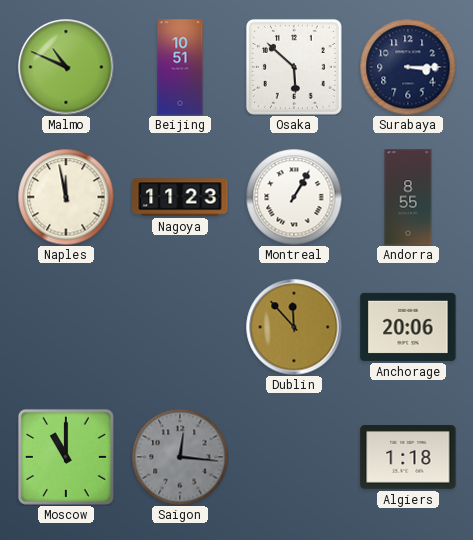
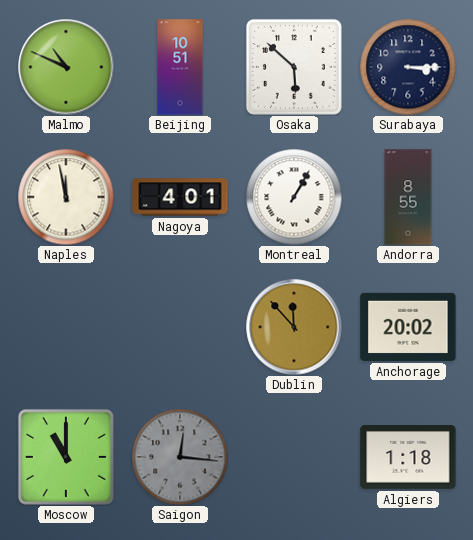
Nagoya: 11:23 -> 4:01 (180, 197)
Anchorage: 20:06 -> 20:02 (408, 327)
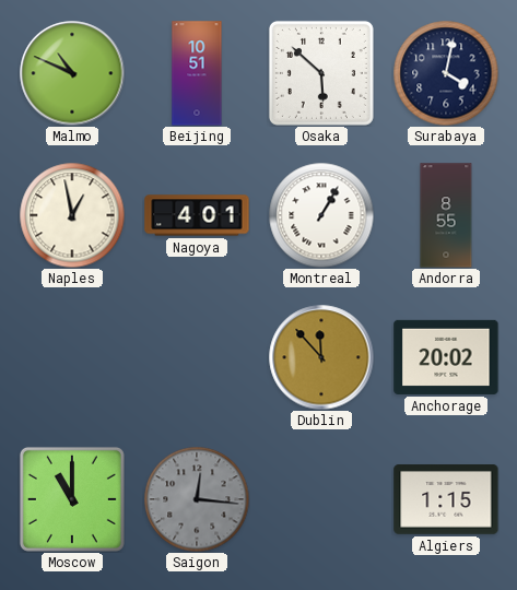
Surabaya: 3:15 -> 4:02 (446, 73)
Naples: 11:58 -> 12:58 (72, 215)
Algiers: 1:18 -> 1:15 (446, 499)
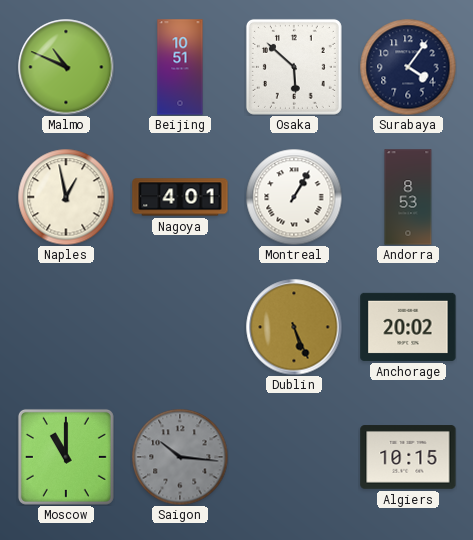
Surabaya: 4:02 -> 4:06 (408, 67)
Andorra: 8:55 -> 8:53 (408, 197)
Dublin: 11:53 -> 5:26 (294, 327)
Saigon: 12:16 -> 10:16 (180, 457)
Algiers: 1:15 -> 10:15 (408, 457)
